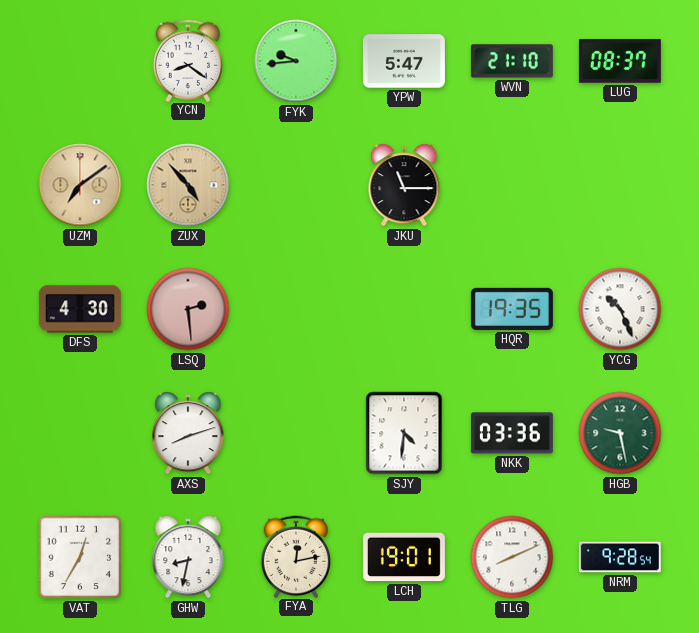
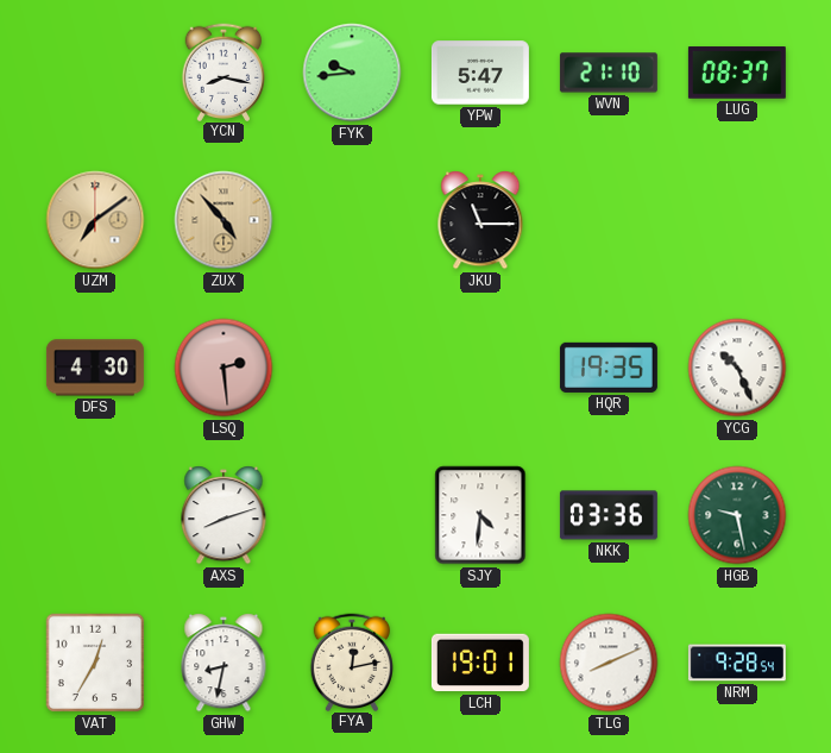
YCN: 8:21 -> 8:17 (224, 71)
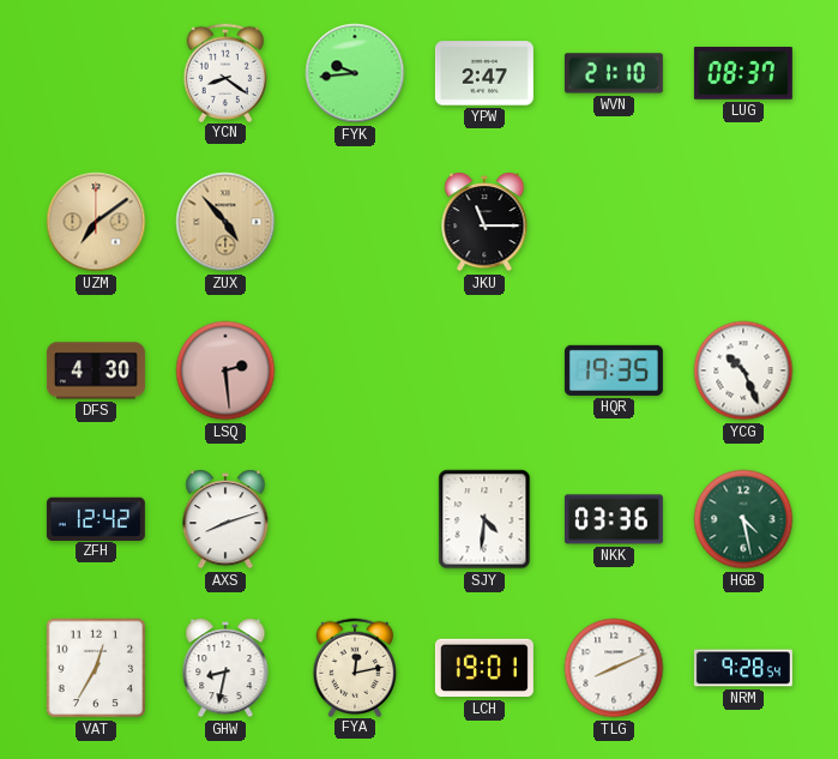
YCN: 8:17 -> 8:21 (225, 72)
YPW: 5:47 -> 2:47 (484, 73)
ZFH: none -> 12:42 (96, 518)
HGB: 9:28 -> 4:28 (743, 519)
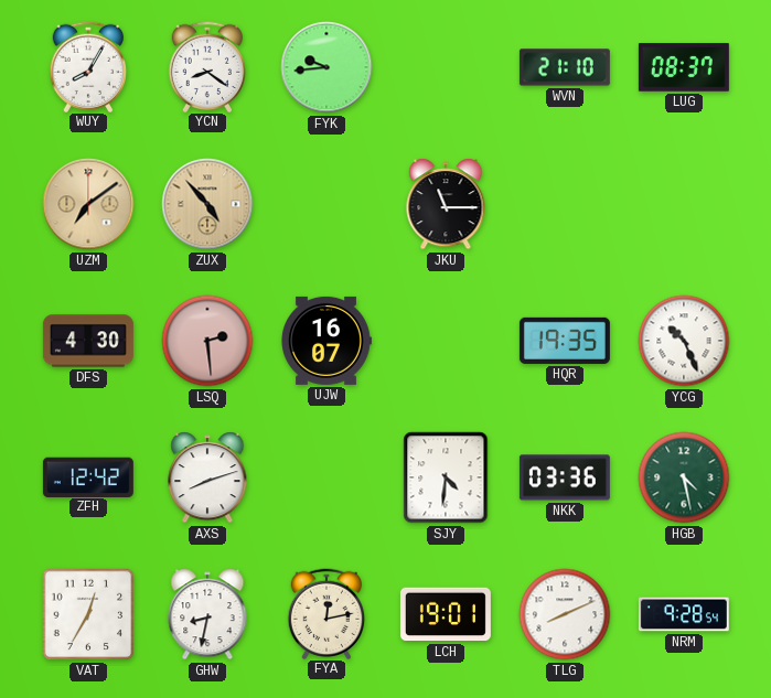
WUY: none -> 8:05 (88, 66)
YPW: 2:47 -> none (484, 73)
UJW: none -> 16:07 (326, 341)
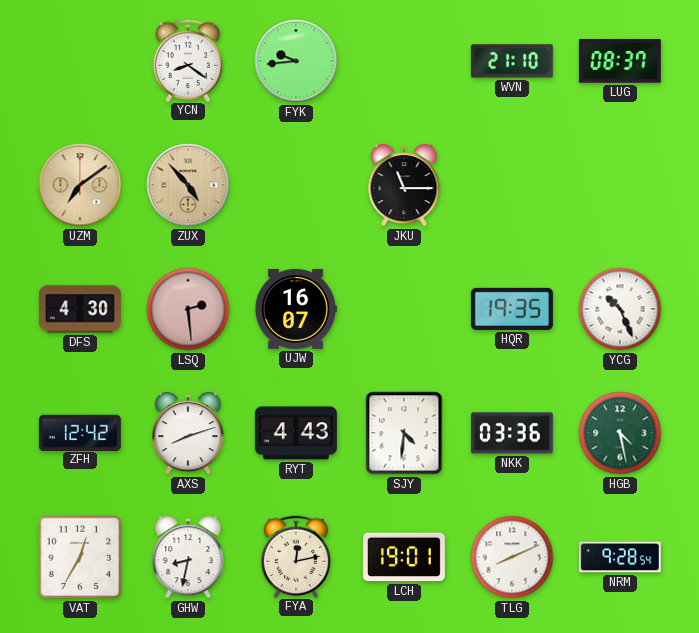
WUY: 8:05 -> none (88, 66)
RYT: none -> 4:43 (296, 433)
